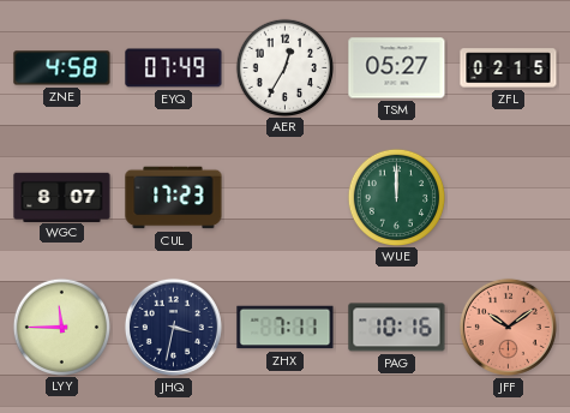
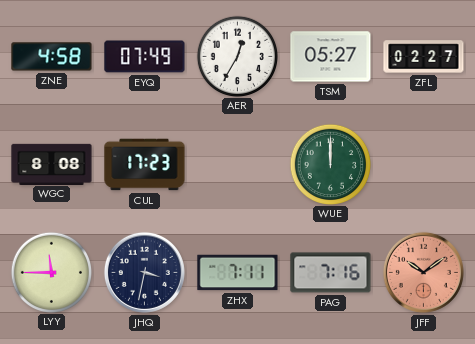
ZFL: 02:15 -> 02:27 (424, 57)
WGC: 8:07 -> 8:08 (52, 164)
PAG: 10:16 -> 7:16 (331, 273)
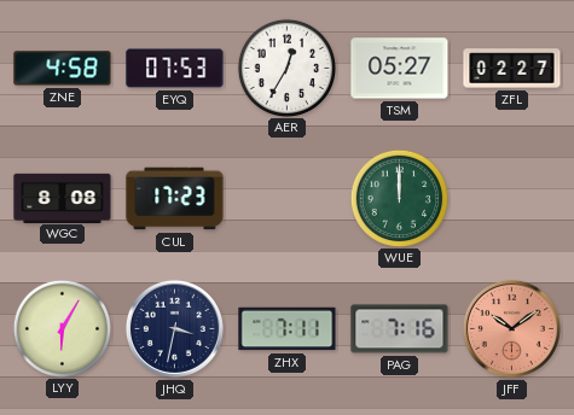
EYQ: 07:49 -> 07:53 (175, 69)
LYY: 11:45 -> 6:05 (62, 328)
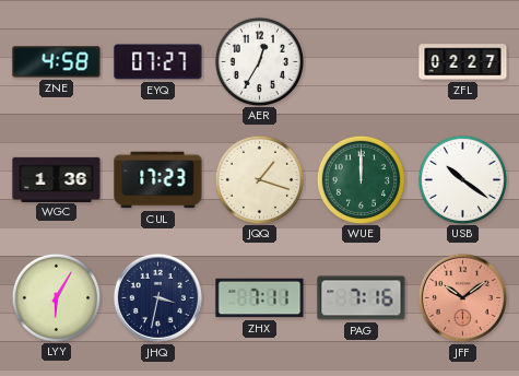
EYQ: 07:53 -> 07:27 (158, 62)
TSM: 05:27 -> none (400, 69)
WGC: 8:08 -> 1:36 (57, 179)
JQQ: none -> 1:18 (259, 179)
USB: none -> 10:21 (462, 179)
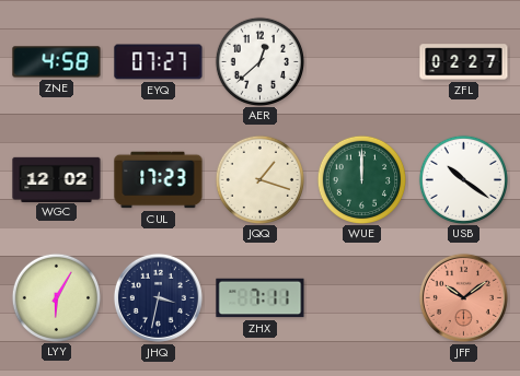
AER: 12:35 -> 12:38 (259, 61)
WGC: 1:36 -> 12:02 (57, 179)
PAG: 7:16 -> none (362, 298)
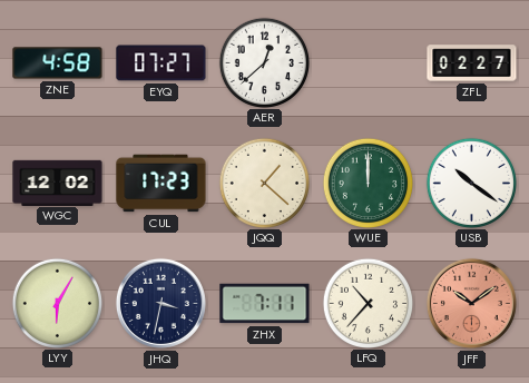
JQQ: 1:18 -> 1:22 (264, 183)
LFQ: none -> 10:37 (368, 303)
